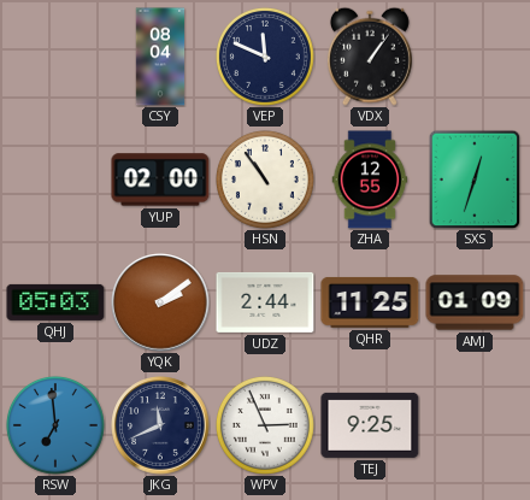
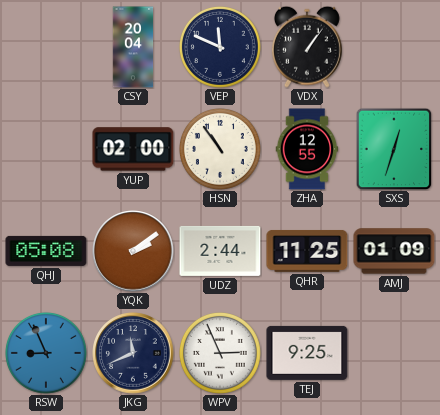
CSY: 08:04 -> 20:04 (133, 47)
QHJ: 05:03 -> 05:08 (46, 251)
RSW: 6:59 -> 8:56 (46, 353)
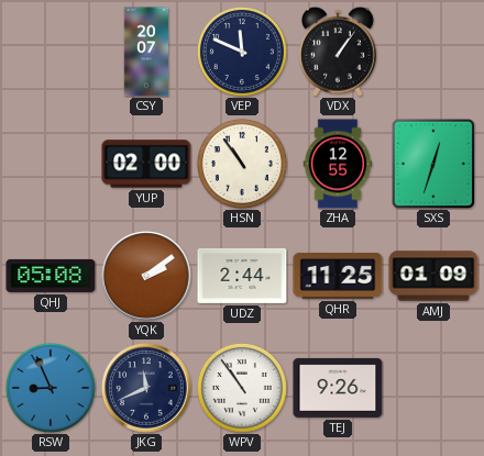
CSY: 20:04 -> 20:07 (146, 52)
WPV: 2:56 -> 10:54 (242, 388)
TEJ: 9:25 -> 9:26 (338, 388)
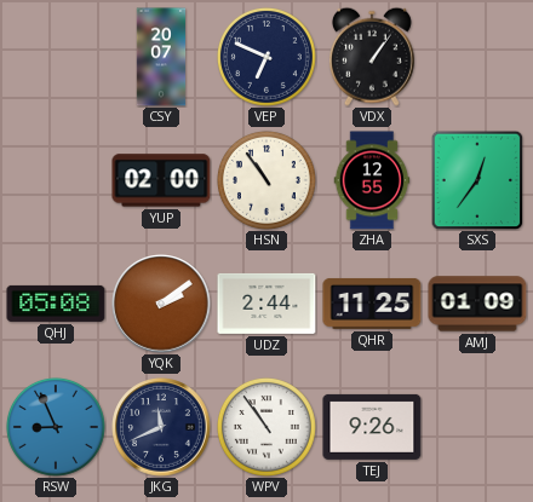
VEP: 11:49 -> 6:49 (266, 57)
SXS: 12:33 -> 12:36 (477, 180)
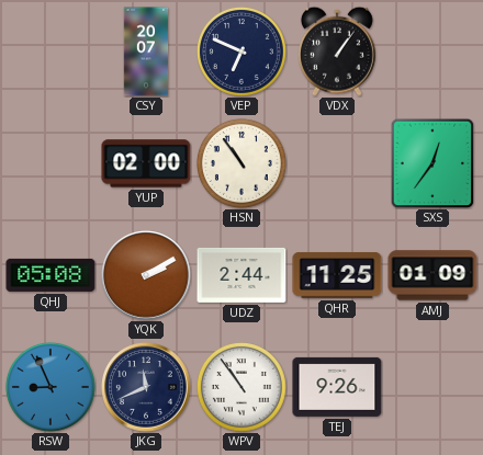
ZHA: 12:55 -> none (372, 180)
YQK: 2:09 -> 2:10 (146, 275)
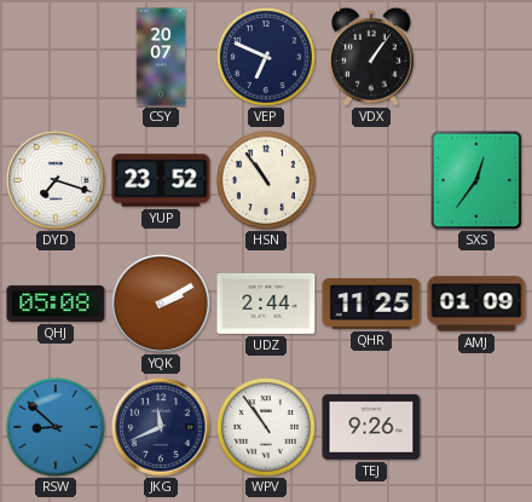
DYD: none -> 7:18 (56, 180)
YUP: 02:00 -> 23:52 (161, 180)
RSW: 8:56 -> 8:52 (56, 427)
